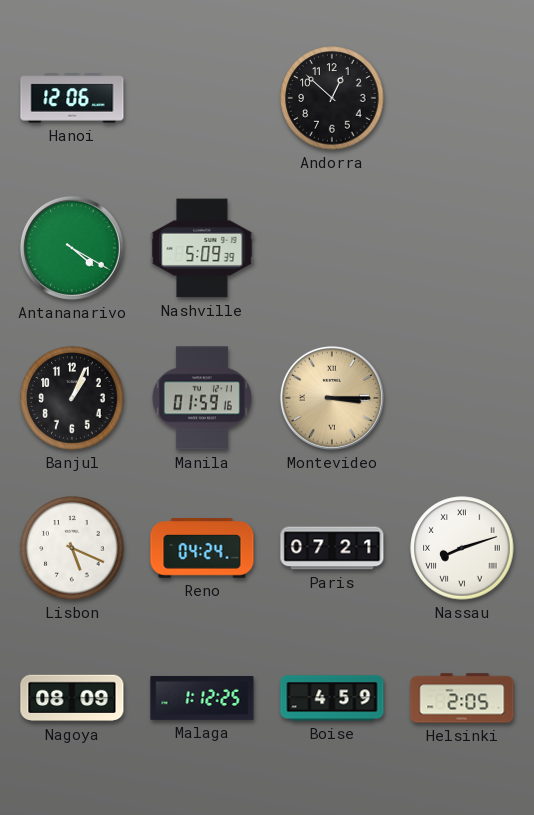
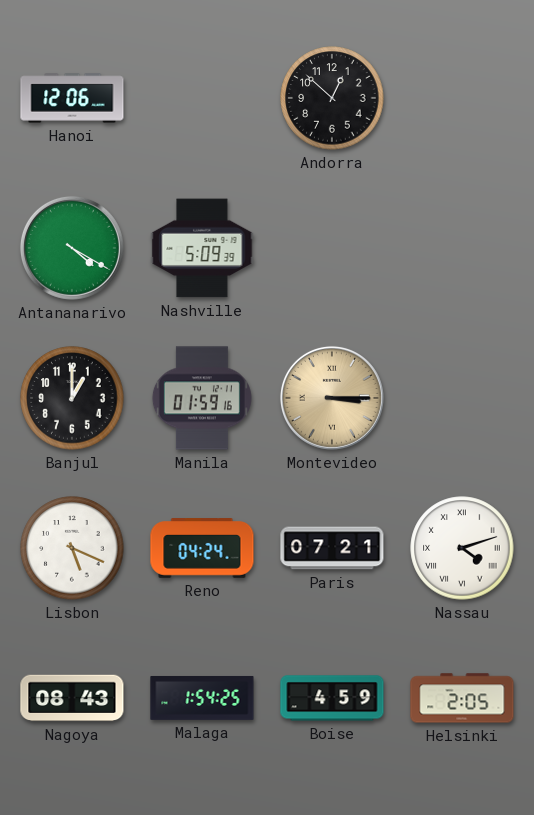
Banjul: 1:04 -> 1:00 (72, 398)
Nassau: 8:12 -> 4:12 (462, 548)
Nagoya: 08:09 -> 08:43 (72, 698)
Malaga: 1:12 -> 1:54 (202, 698)
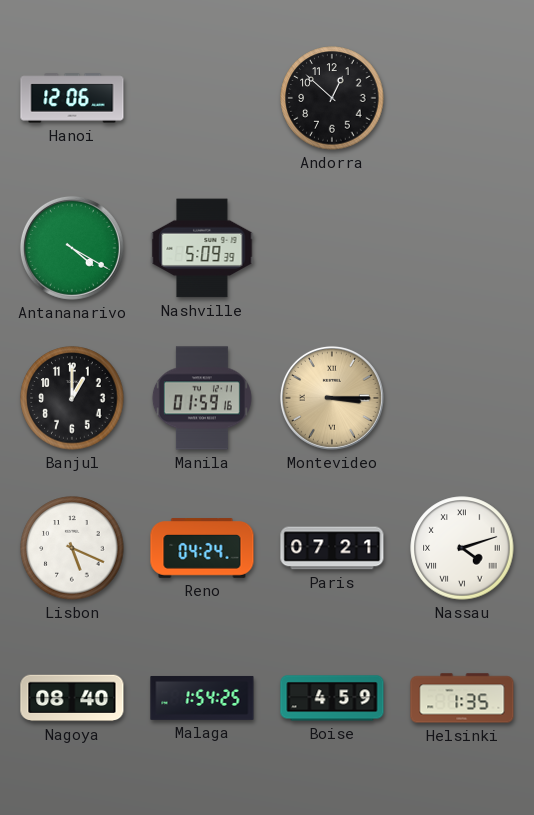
Nagoya: 08:43 -> 08:40 (72, 698)
Helsinki: 2:05 -> 1:35 (462, 698)
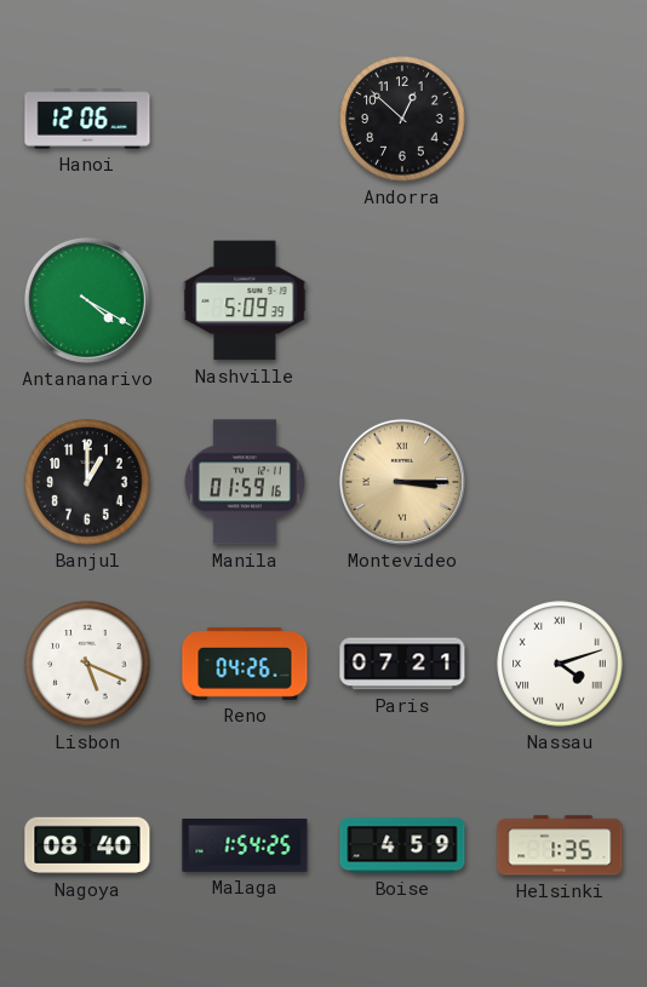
Reno: 04:24 -> 04:26 (245, 664)
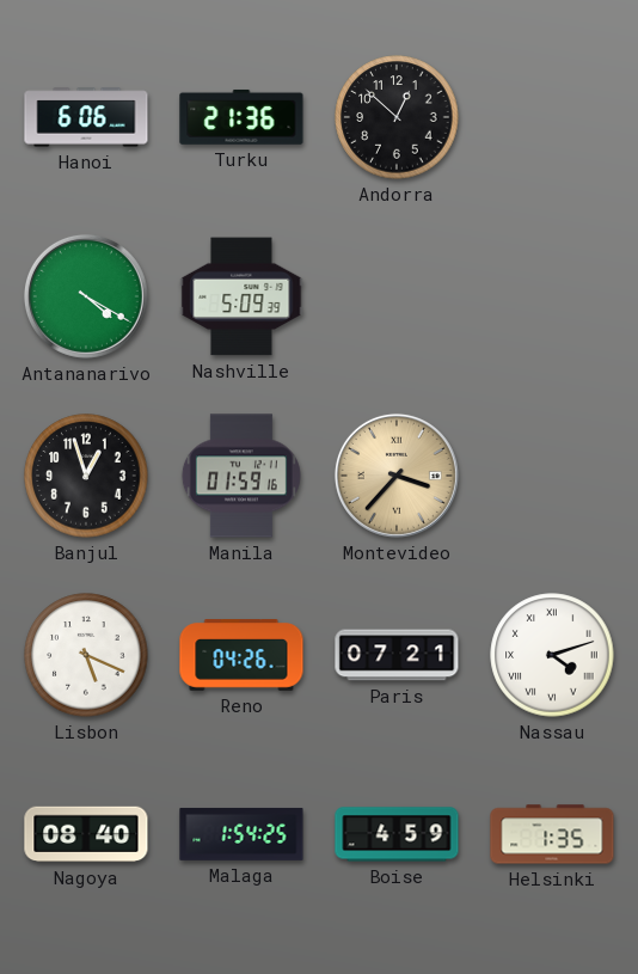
Hanoi: 12:06 -> 6:06 (86, 117)
Turku: none -> 21:36 (241, 117)
Banjul: 1:00 -> 12:57 (86, 476)
Montevideo: 3:15 -> 3:37 (397, 476)
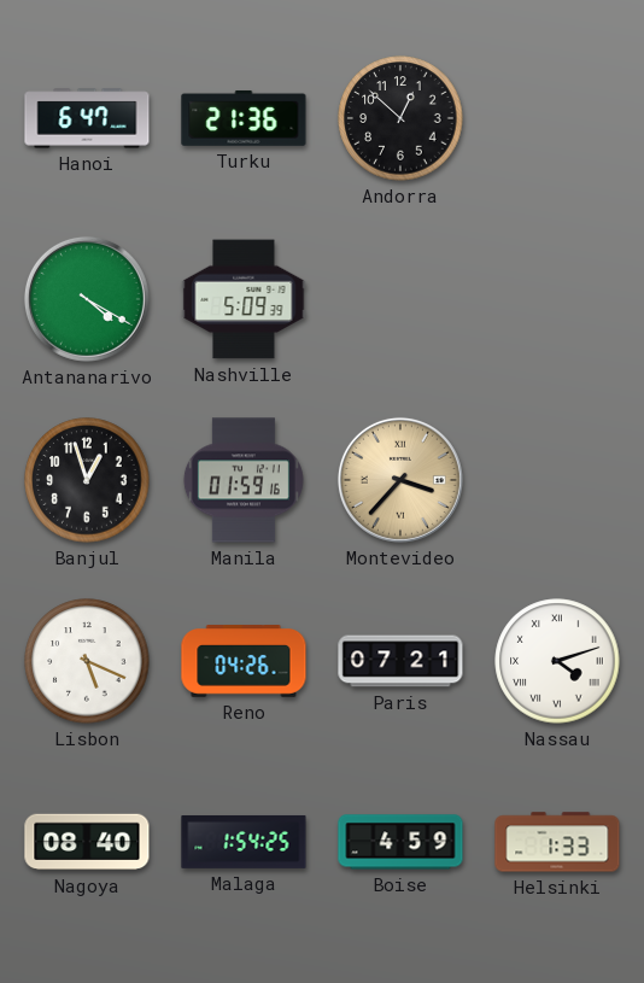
Hanoi: 6:06 -> 6:47 (87, 118)
Helsinki: 1:35 -> 1:33 (557, 842)
